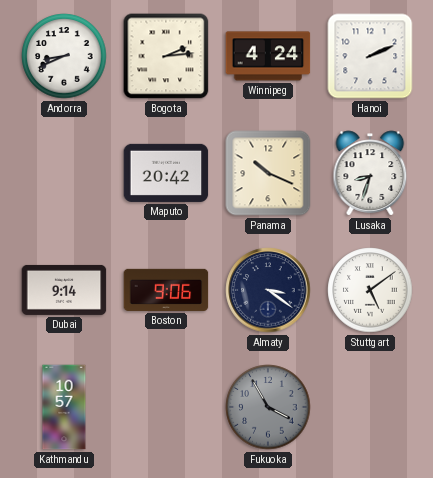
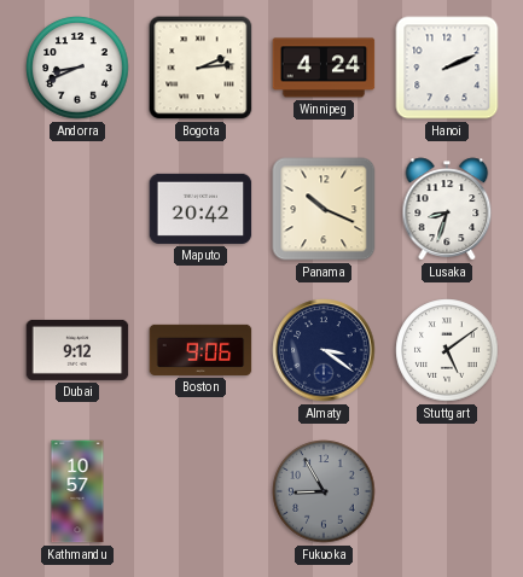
Dubai: 9:14 -> 9:12 (77, 350)
Fukuoka: 3:55 -> 8:55 (324, 491)
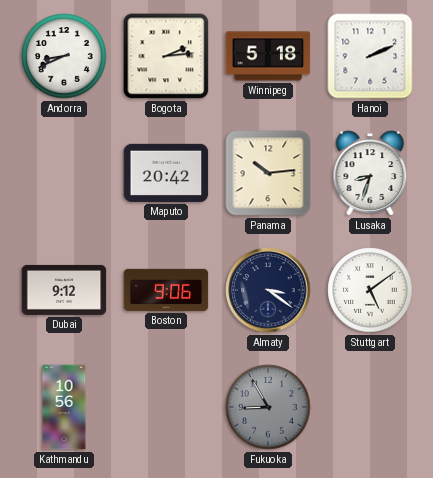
Winnipeg: 4:24 -> 5:18 (268, 56)
Panama: 10:19 -> 10:14 (268, 173)
Kathmandu: 10:57 -> 10:56 (64, 407)
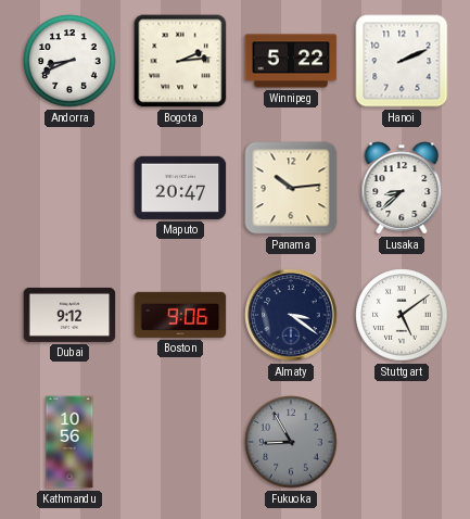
Winnipeg: 5:18 -> 5:22 (291, 61)
Maputo: 20:42 -> 20:47 (180, 188)
Lusaka: 8:33 -> 8:38 (402, 188)
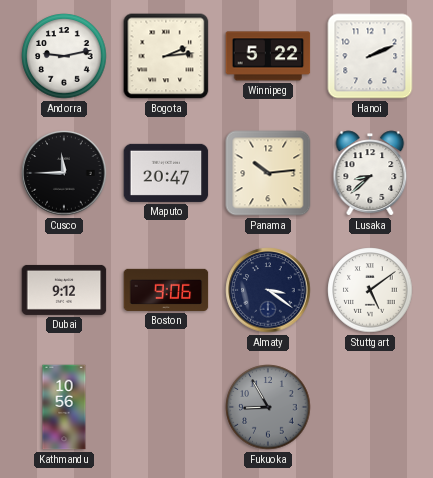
Andorra: 8:41 -> 9:13 (64, 56)
Cusco: none -> 11:45 (64, 173)
